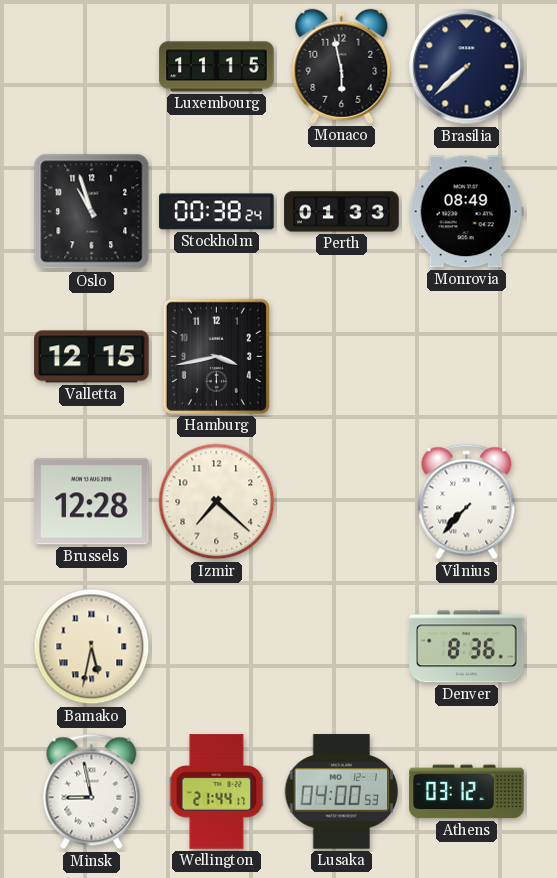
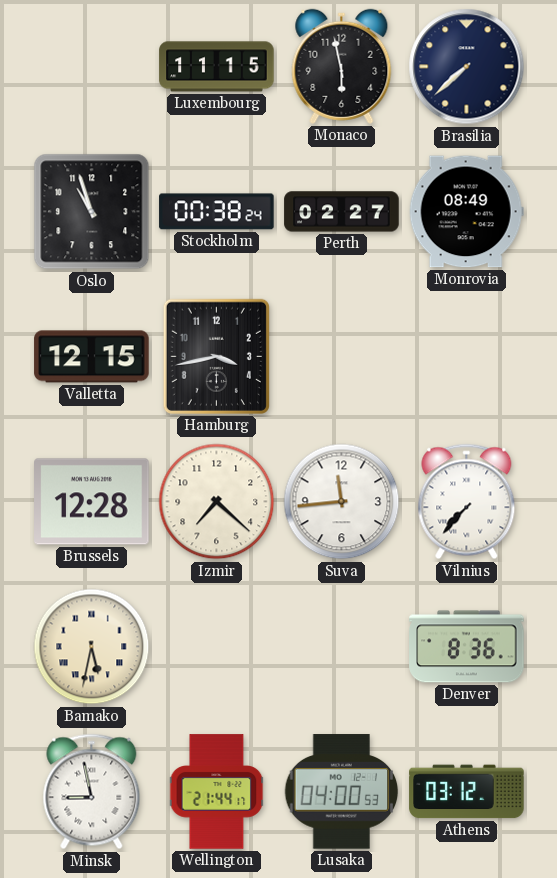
Perth: 01:33 -> 02:27 (342, 212)
Suva: none -> 11:44 (342, 502)
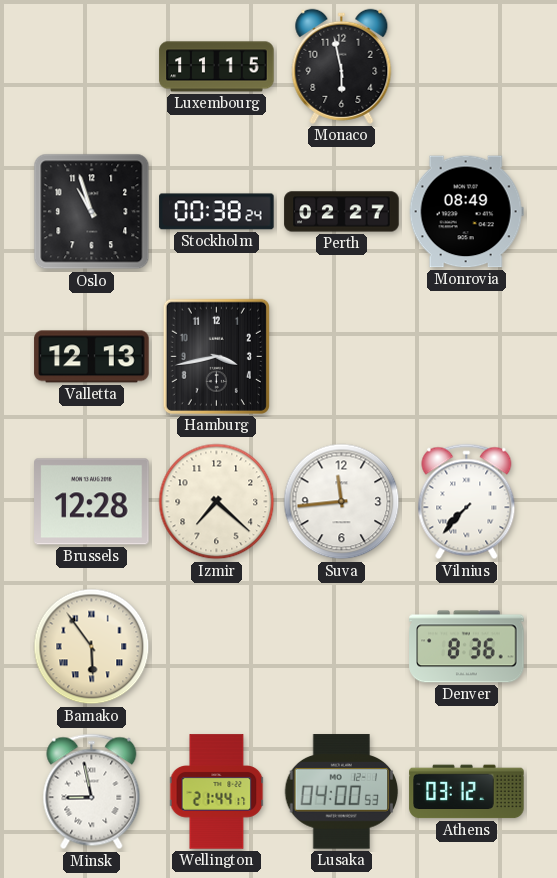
Brasilia: 7:38 -> none (467, 67)
Valletta: 12:15 -> 12:13 (92, 357)
Bamako: 5:32 -> 5:54 (92, 647)
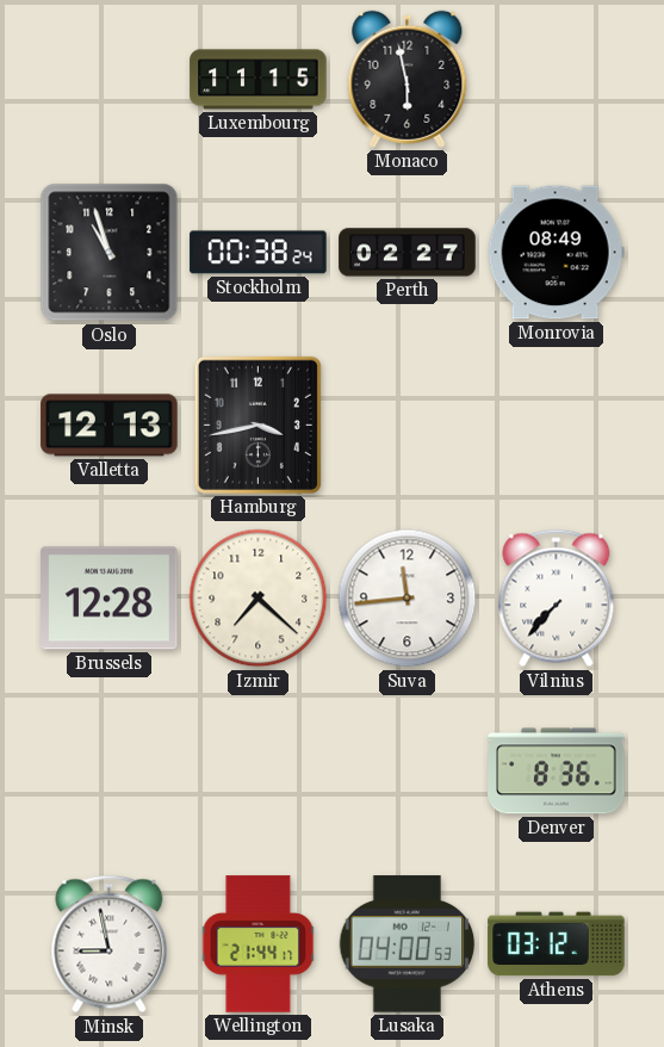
Bamako: 5:54 -> none (92, 647)
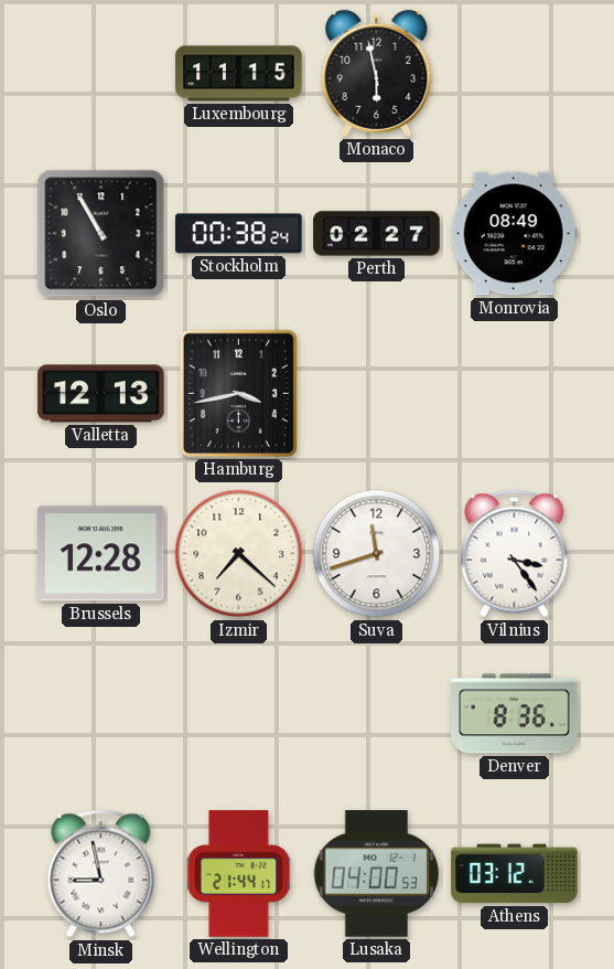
Oslo: 10:57 -> 10:55 (101, 234)
Suva: 11:44 -> 11:42 (377, 554)
Vilnius: 7:37 -> 3:24 (515, 554)
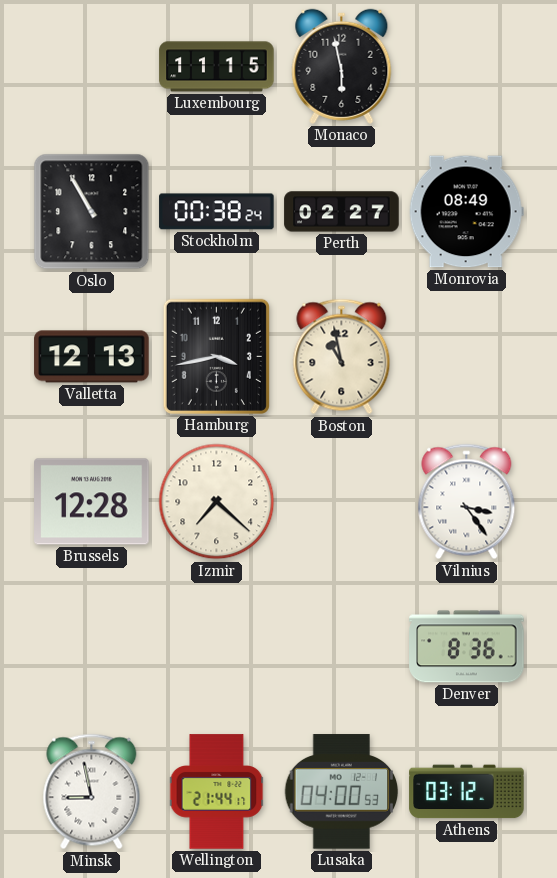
Boston: none -> 10:58 (342, 357)
Suva: 11:42 -> none (377, 554)
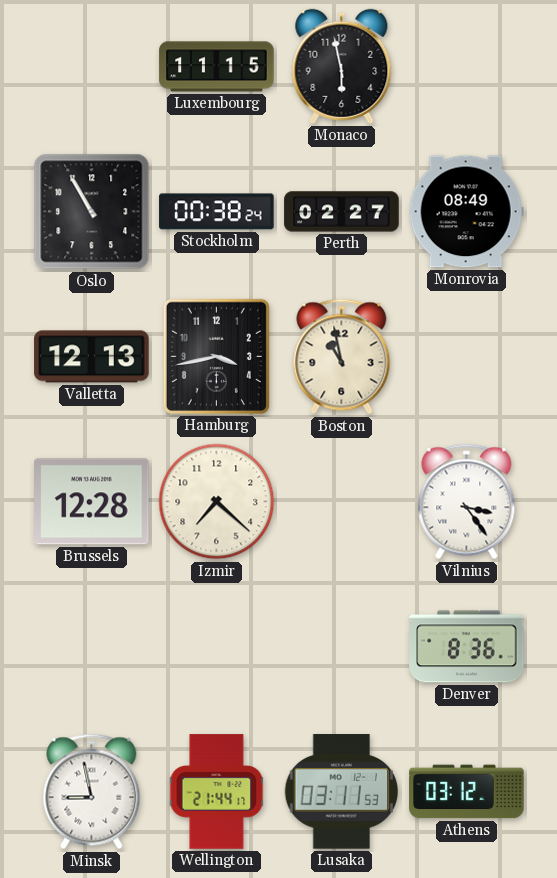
Lusaka: 04:00 -> 03:11 (342, 792)
